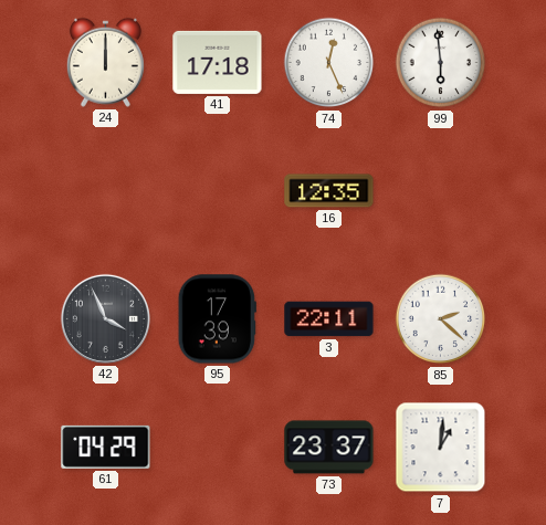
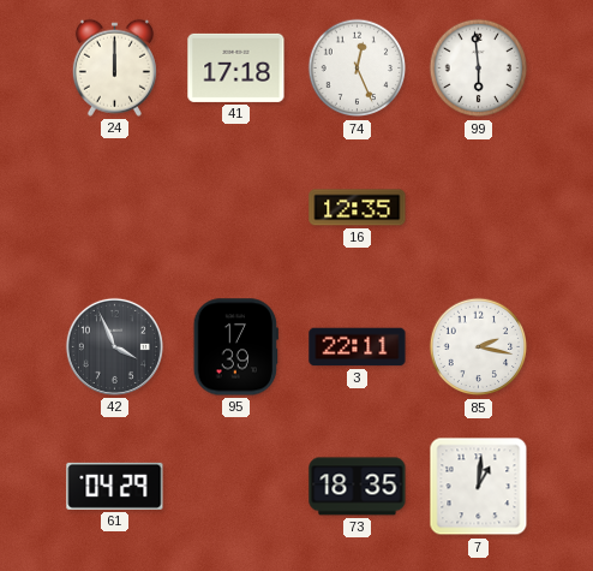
85: 2:22 -> 2:17 (479, 347)
73: 23:37 -> 18:35 (358, 487)
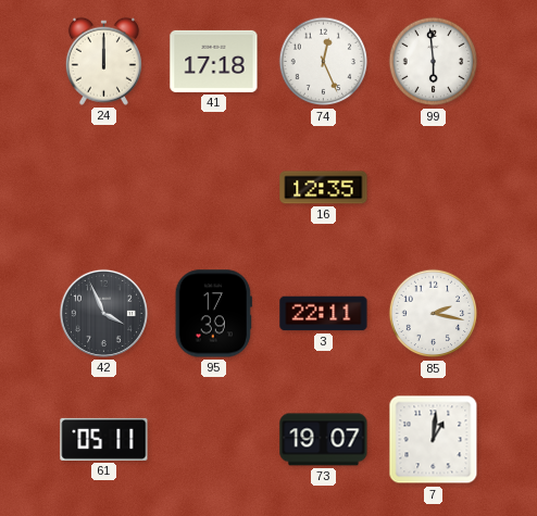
61: 04:29 -> 05:11 (104, 439)
73: 18:35 -> 19:07 (324, 440)
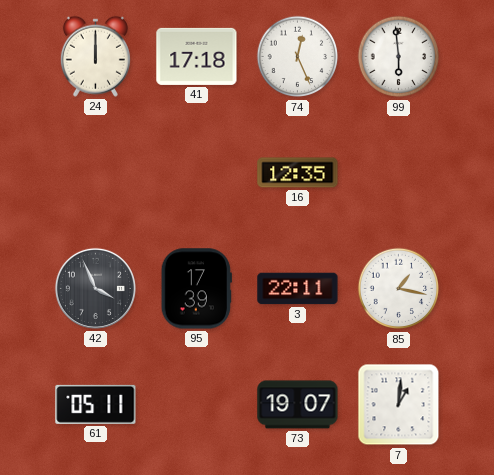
85: 2:17 -> 1:17 (399, 289)
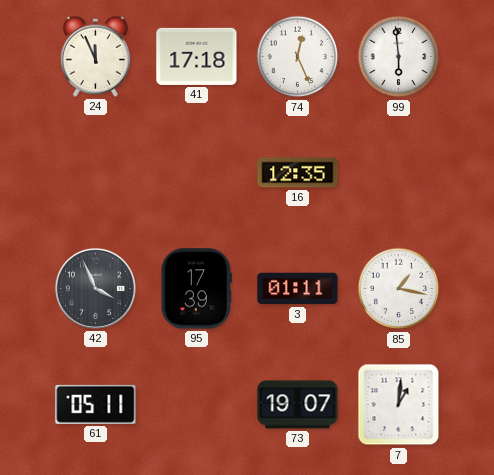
24: 12:00 -> 11:56 (95, 56)
3: 22:11 -> 01:11 (298, 289)
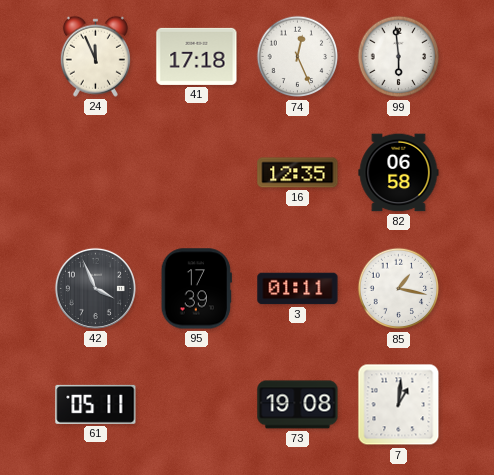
82: none -> 06:58 (399, 173)
73: 19:07 -> 19:08 (298, 405)
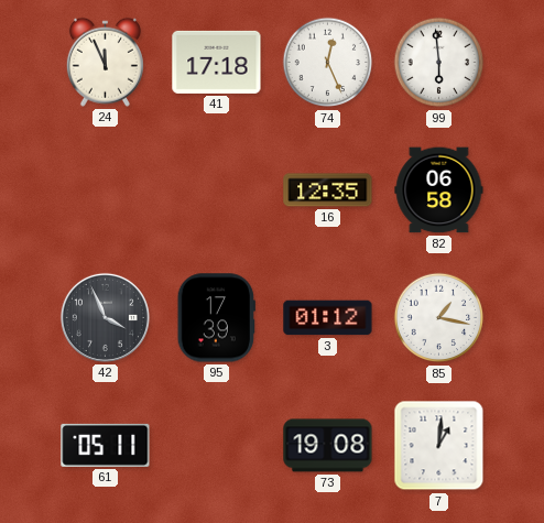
3: 01:11 -> 01:12 (328, 318)
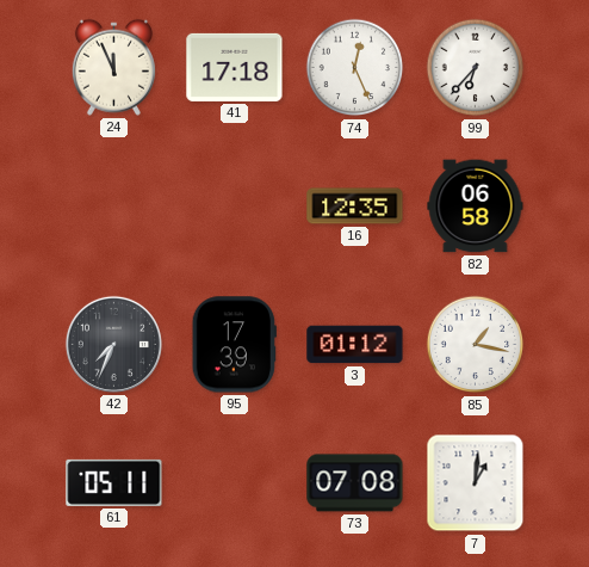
99: 5:59 -> 6:37 (476, 68)
42: 3:56 -> 7:34 (113, 344)
73: 19:08 -> 07:08 (355, 483)
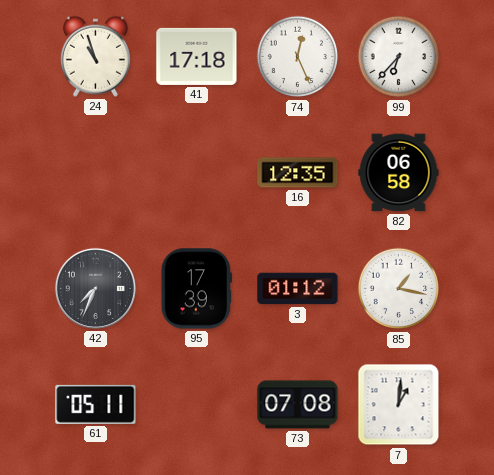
24: 11:56 -> 10:57 (95, 56)
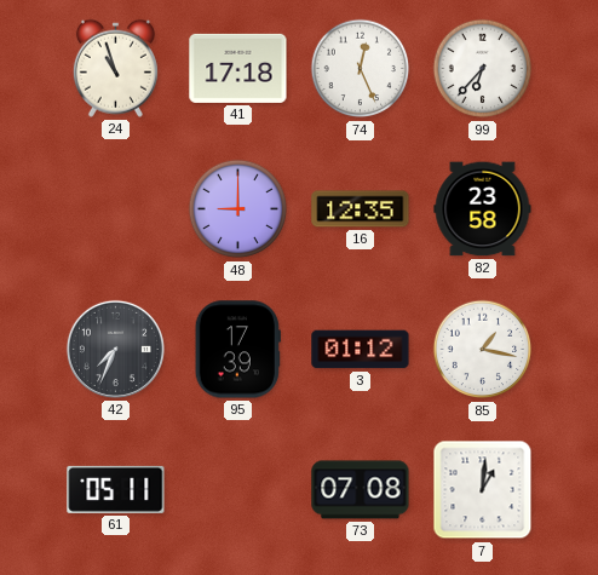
48: none -> 9:00 (238, 209)
82: 06:58 -> 23:58 (483, 209)
